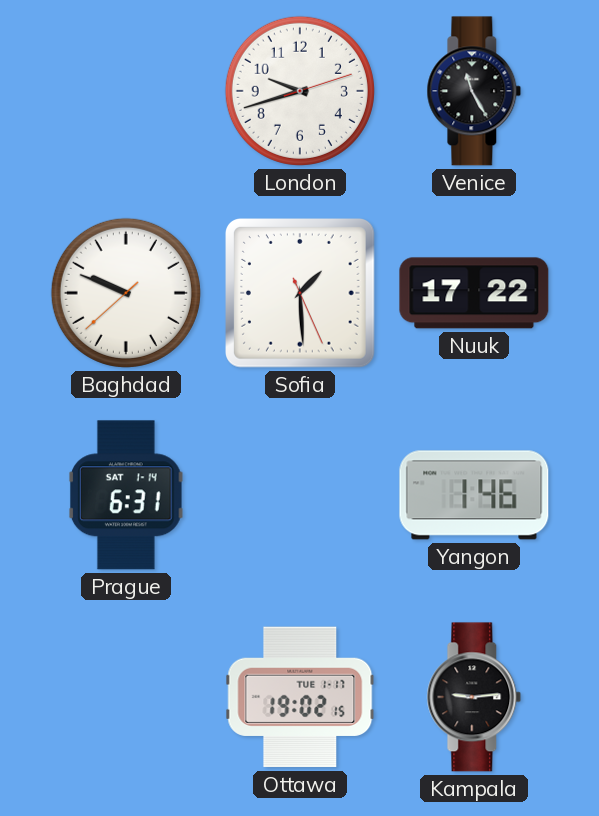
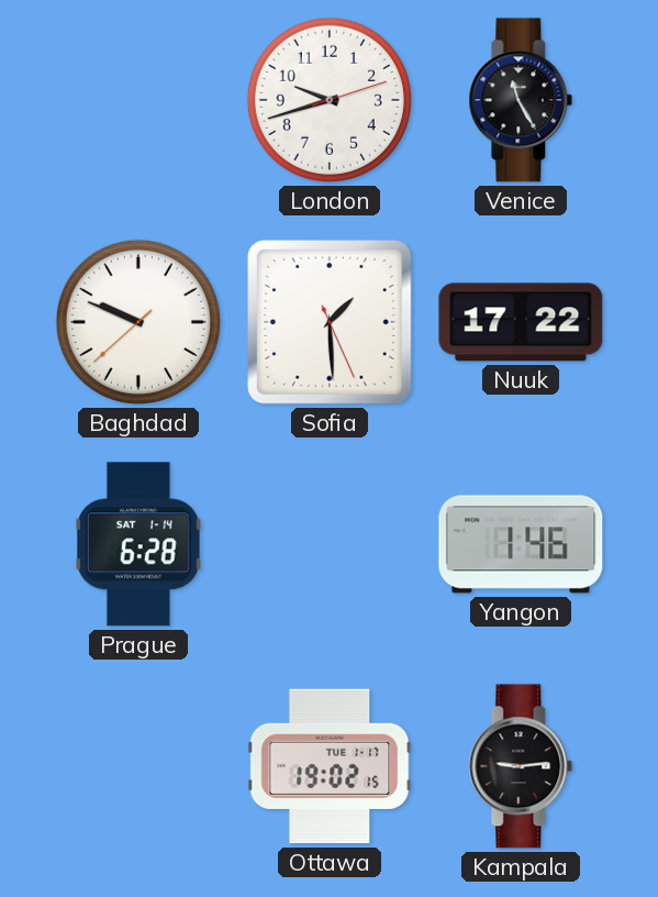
Prague: 6:31 -> 6:28 (138, 544)
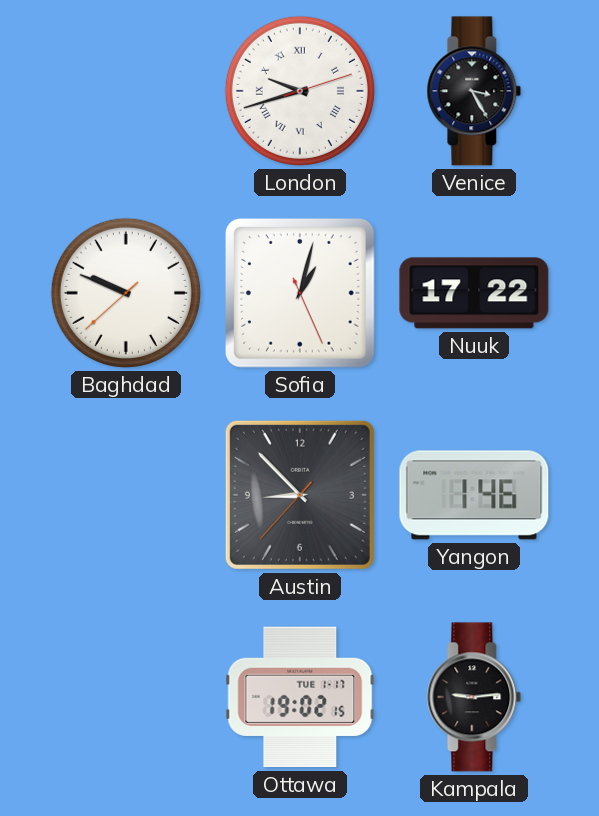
London numerals: Arabic -> Roman (300, 91)
Venice: 11:25 -> 3:25 (474, 91)
Sofia: 1:29 -> 1:02 (301, 294)
Prague: 6:28 -> none (138, 544)
Austin: none -> 8:52 (300, 495)
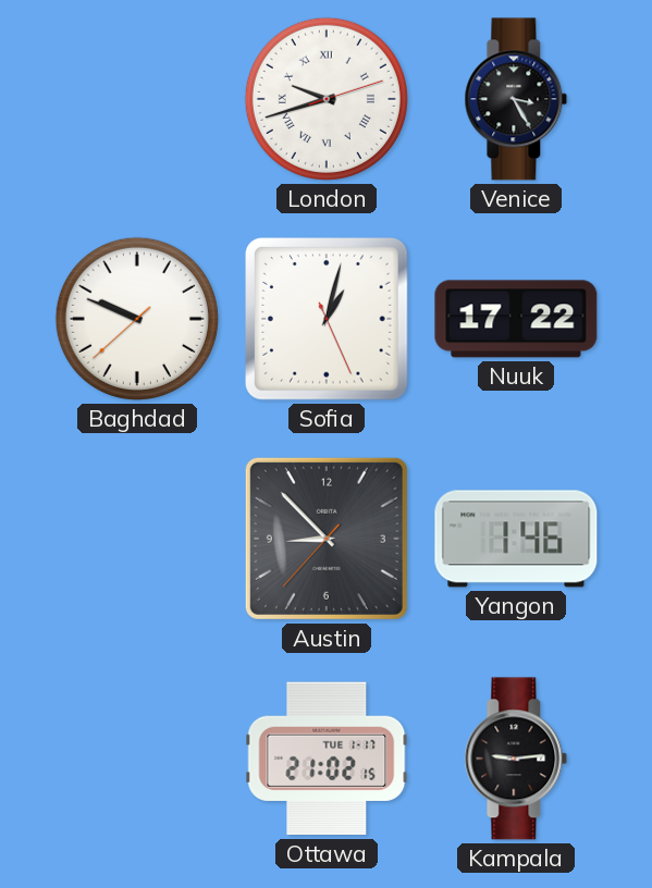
Ottawa: 19:02 -> 21:02 (327, 758)
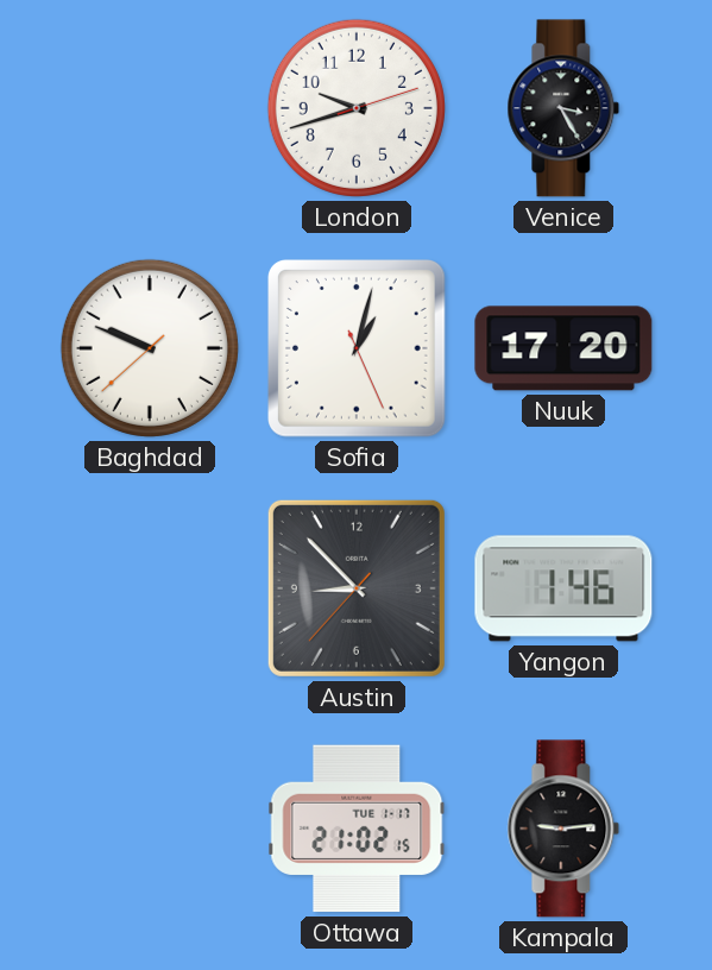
London numerals: Roman -> Arabic (357, 108)
Nuuk: 17:22 -> 17:20 (563, 348)
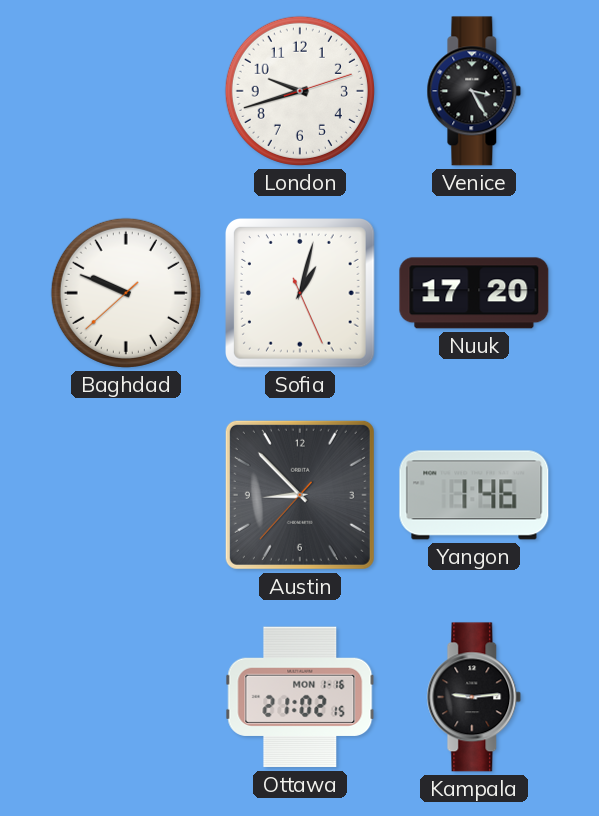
Ottawa date: TUE 1-17 -> MON 1-16 (300, 697)
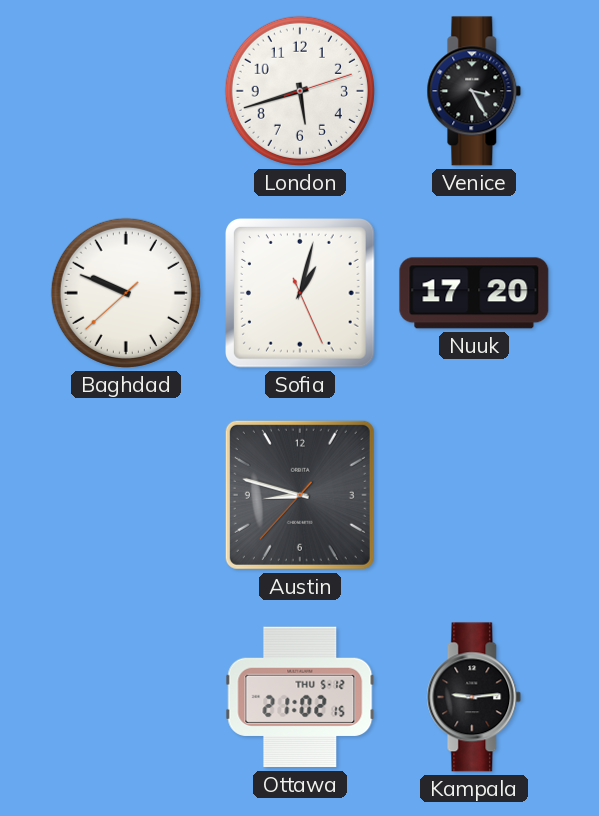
London: 9:42 -> 5:42 (300, 91)
Austin: 8:52 -> 8:47 (300, 495)
Yangon: 1:46 -> none (474, 495)
Ottawa date: MON 1-16 -> THU 5-12 (300, 697)
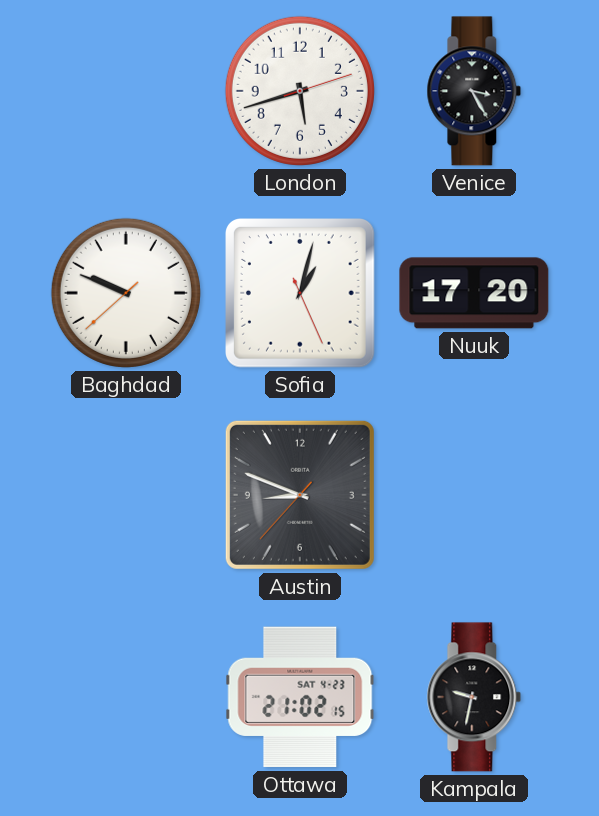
Austin: 8:47 -> 8:48 (300, 495)
Ottawa date: THU 5-12 -> SAT 4-23 (300, 697)
Kampala: 9:14 -> 9:32 (474, 697)
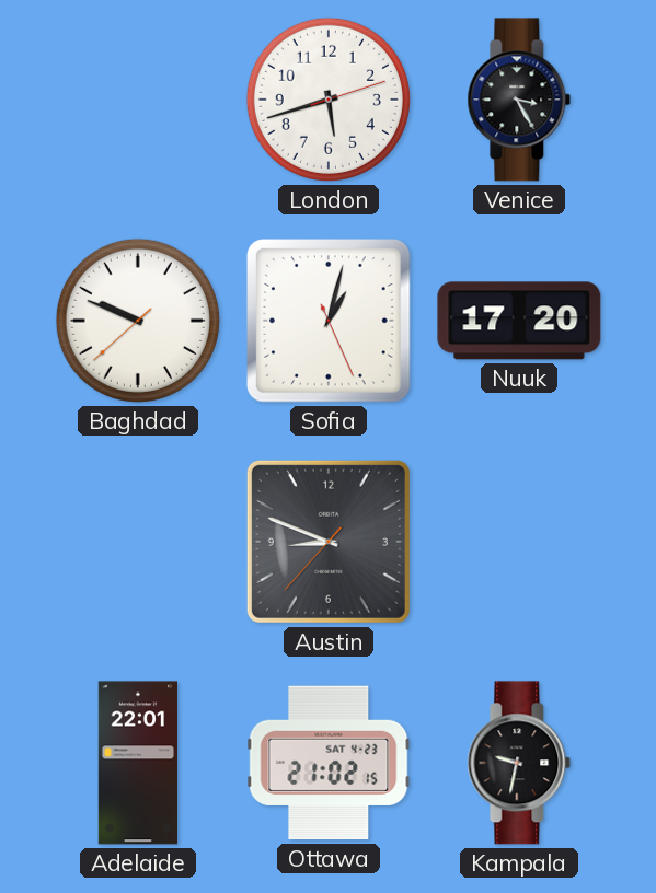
Adelaide: none -> 22:01 (138, 763)
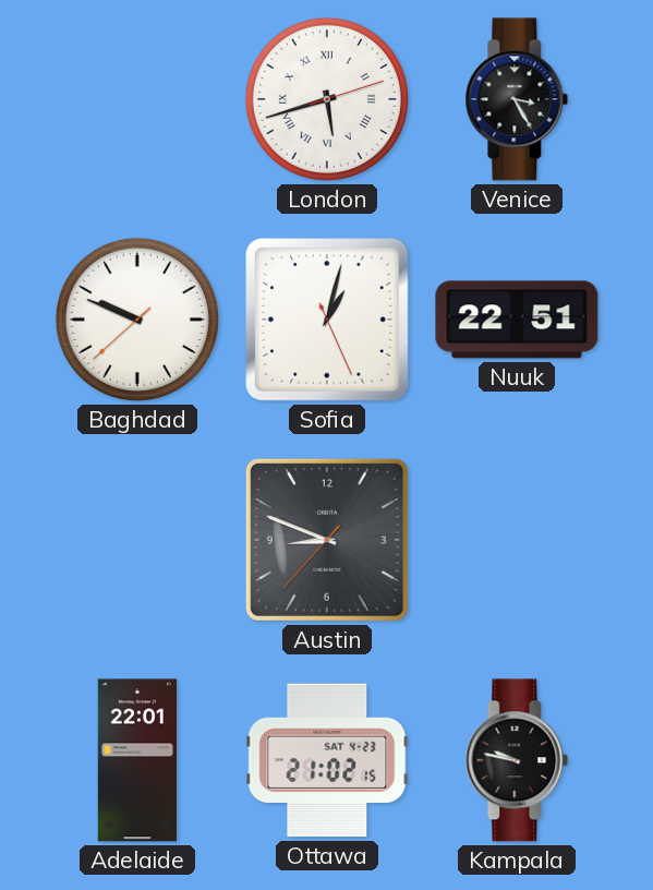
London numerals: Arabic -> Roman (327, 99)
Nuuk: 17:20 -> 22:51 (517, 320)
Kampala: 9:32 -> 9:47 (517, 760)
